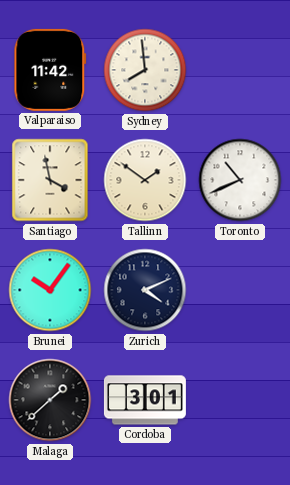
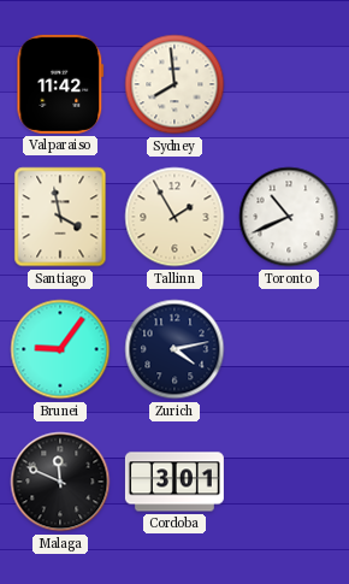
Tallinn: 1:51 -> 1:55 (174, 217)
Brunei: 10:06 -> 9:06 (60, 349)
Zurich: 4:11 -> 4:13 (174, 349)
Malaga: 1:38 -> 11:49 (60, 482)
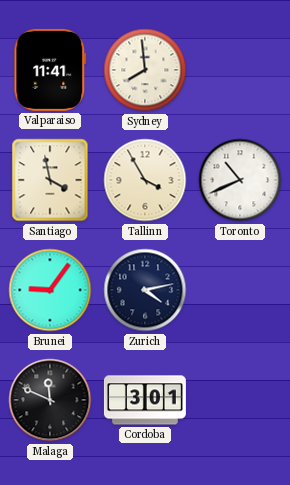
Valparaiso: 11:42 -> 11:41 (50, 70)
Tallinn: 1:55 -> 3:55 (145, 180)
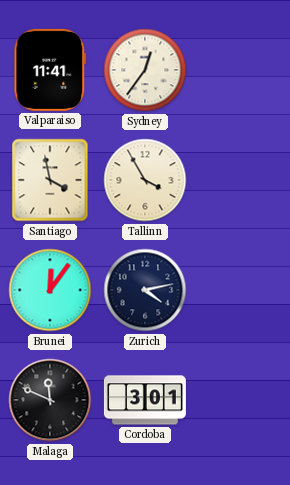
Sydney: 7:59 -> 12:36 (145, 70)
Toronto: 10:41 -> none (240, 180)
Brunei: 9:06 -> 12:06 (50, 290)
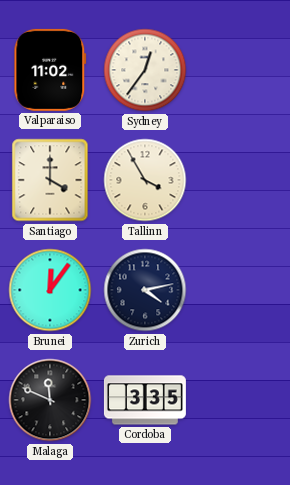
Valparaiso: 11:41 -> 11:02 (50, 70)
Santiago: 3:58 -> 4:00 (50, 180)
Cordoba: 3:01 -> 3:35 (145, 400)
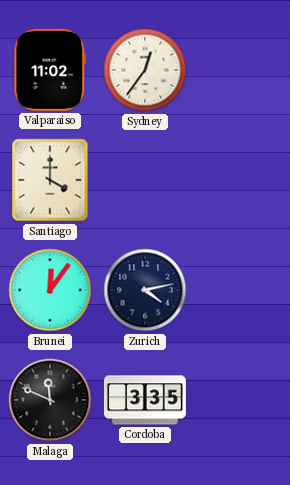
Tallinn: 3:55 -> none (145, 180)
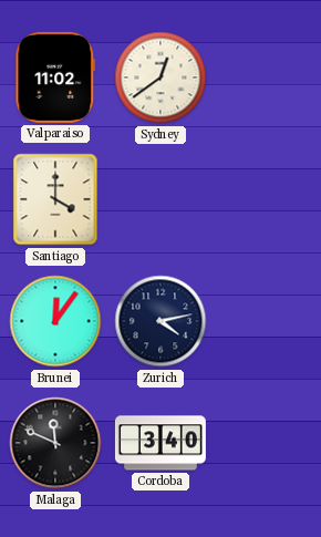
Sydney: 12:36 -> 12:39 (161, 78)
Cordoba: 3:35 -> 3:40 (161, 443)
